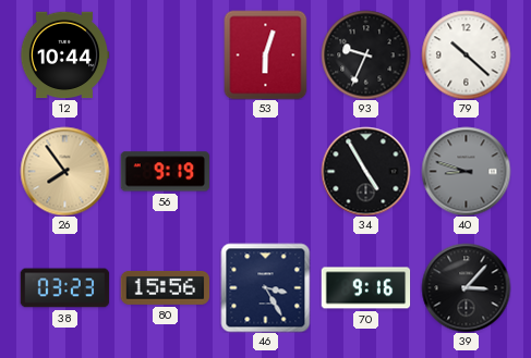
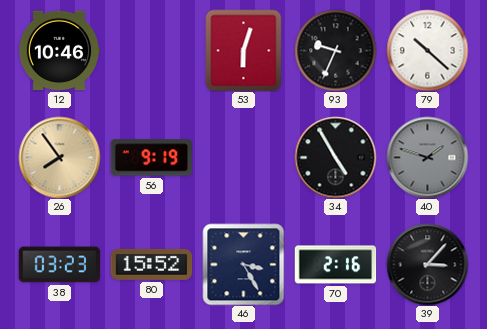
12: 10:44 -> 10:46 (59, 51)
40: 8:48 -> 1:48 (427, 157)
80: 15:56 -> 15:52 (151, 264)
70: 9:16 -> 2:16 (335, 265)
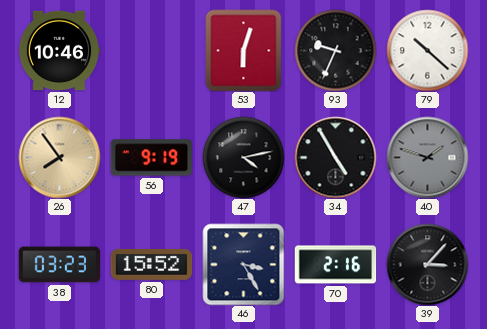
47: none -> 4:13 (243, 157)
